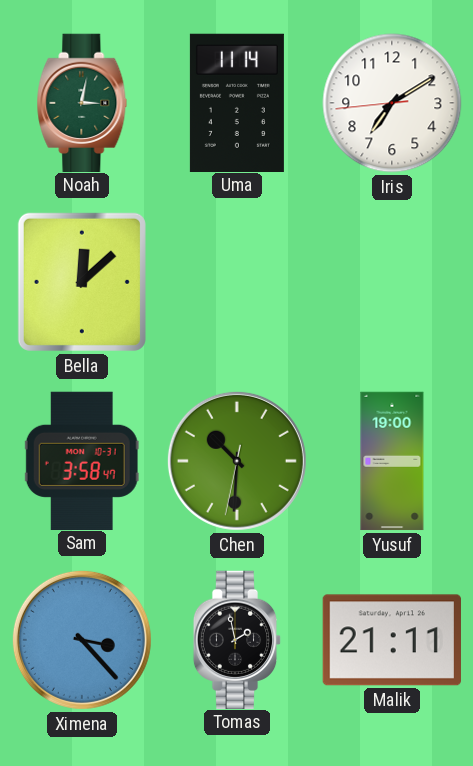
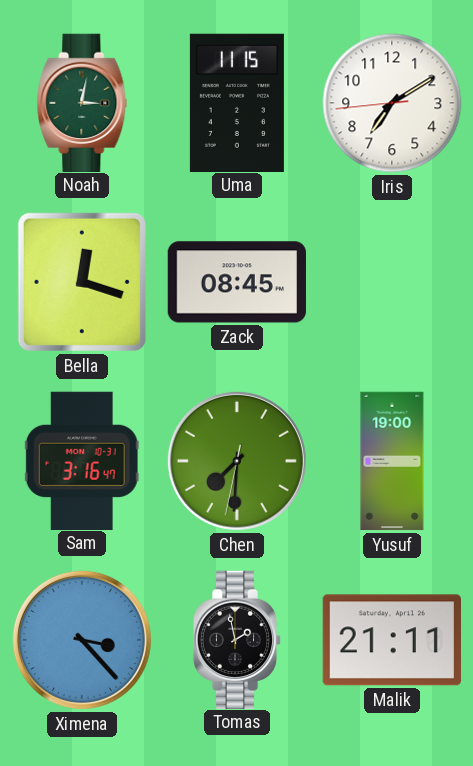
Uma: 11:14 -> 11:15 (237, 102)
Bella: 12:08 -> 12:18 (82, 282)
Zack: none -> 08:45 (237, 282)
Sam: 3:58 -> 3:16 (82, 460)
Chen: 10:30 -> 7:30 (237, 461)
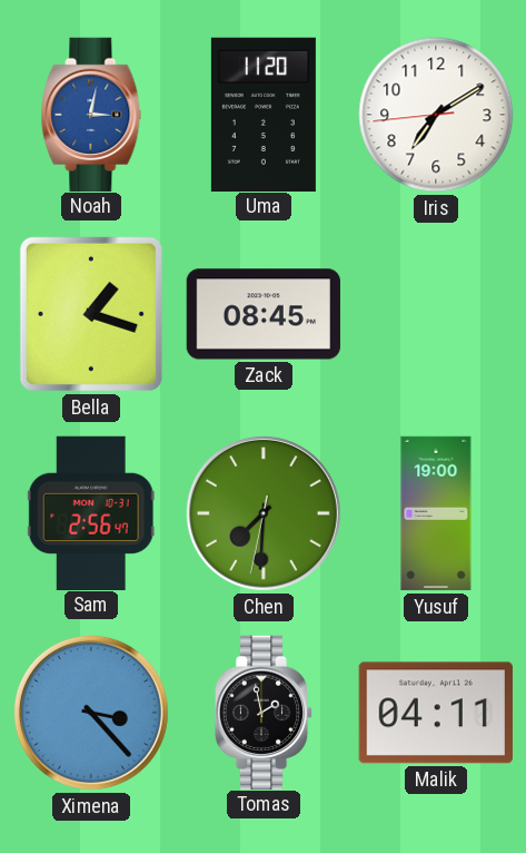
Noah dial: green -> blue (91, 114)
Uma: 11:15 -> 11:20 (264, 114)
Bella: 12:18 -> 1:18 (91, 314)
Sam: 3:16 -> 2:56 (91, 512)
Malik: 21:11 -> 04:11 (436, 713)
